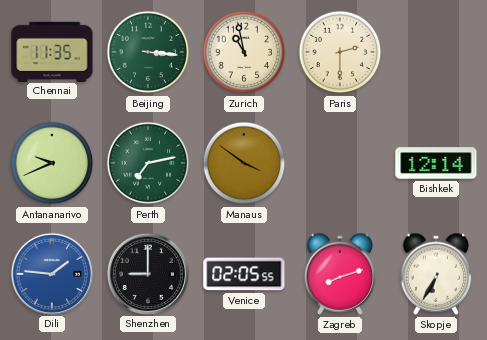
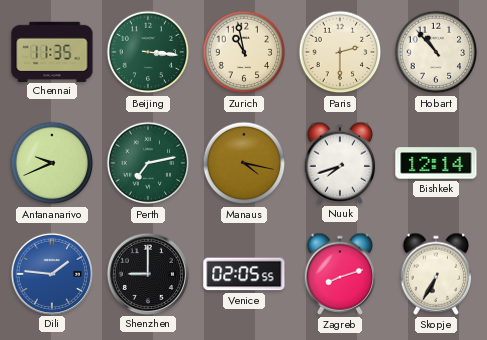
Hobart: none -> 10:53 (436, 52)
Manaus: 3:51 -> 4:17 (244, 163)
Nuuk: none -> 7:42 (340, 163)
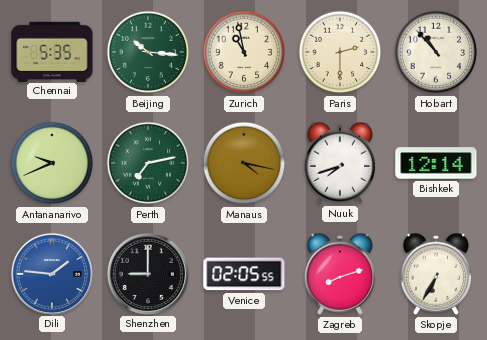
Chennai: 11:35 -> 5:35 (52, 51)
Beijing: 3:16 -> 10:16 (148, 52)
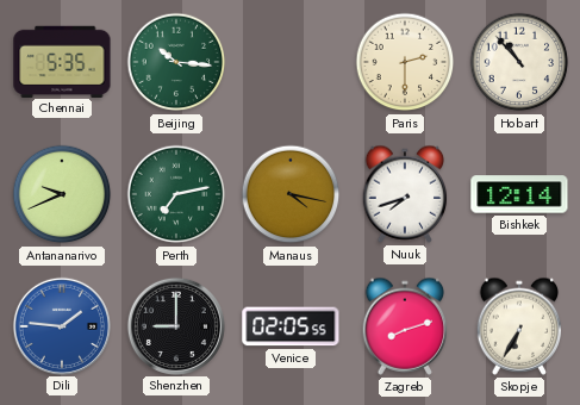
Zurich: 10:58 -> none (244, 52)
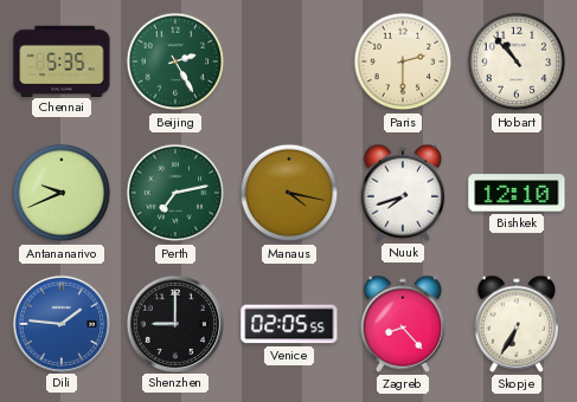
Beijing: 10:16 -> 2:25 (175, 61)
Bishkek: 12:14 -> 12:10 (517, 193)
Zagreb: 8:12 -> 8:23 (403, 324)
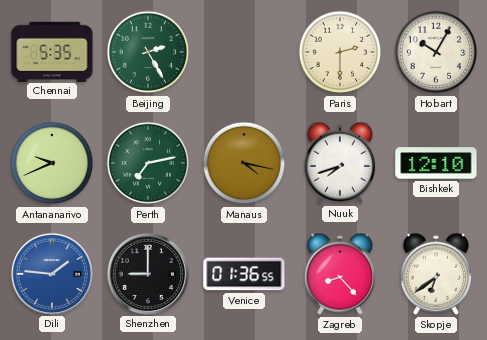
Hobart: 10:53 -> 10:05 (436, 52)
Venice: 02:05 -> 01:36 (244, 274)
Skopje: 6:35 -> 6:39 (436, 274)
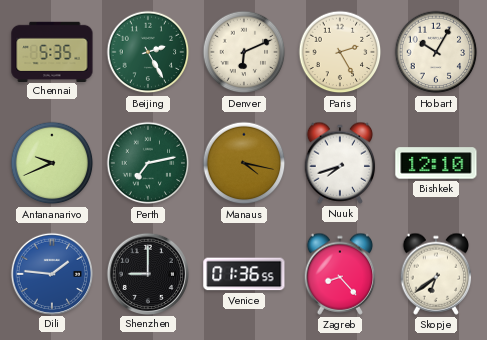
Denver: none -> 6:11 (244, 52)
Paris: 2:30 -> 2:25 (340, 52)
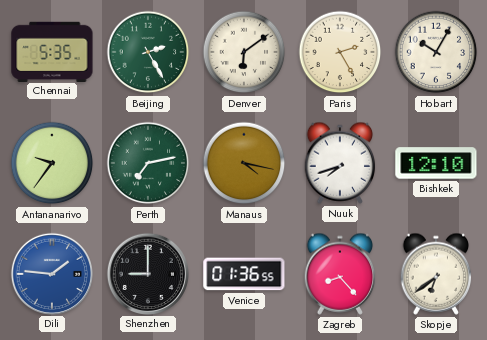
Denver: 6:11 -> 6:09 (244, 52)
Antananarivo: 9:41 -> 9:36 (52, 163)
